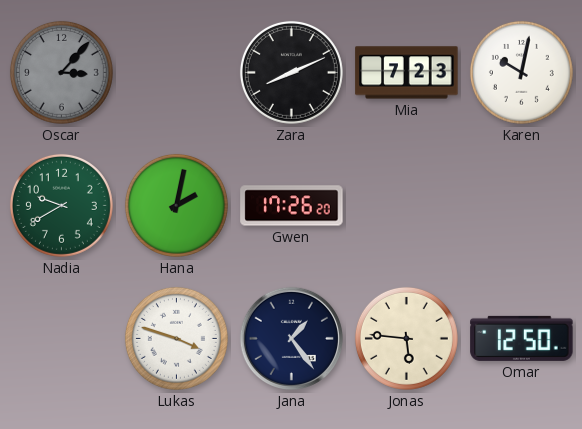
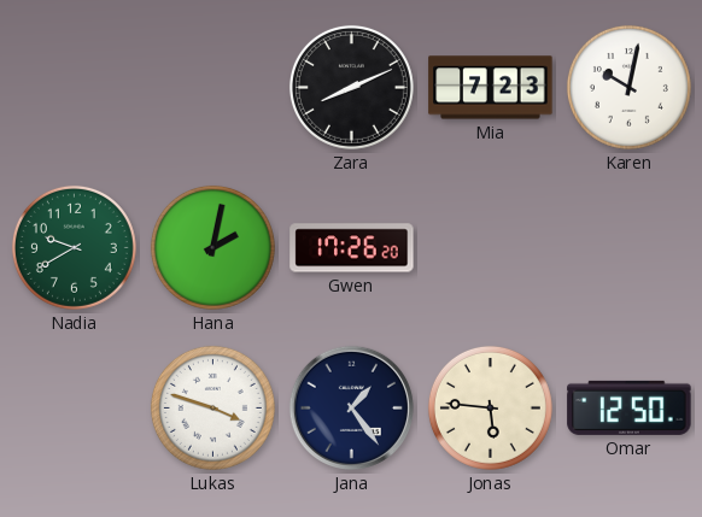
Oscar: 3:07 -> none (61, 72)
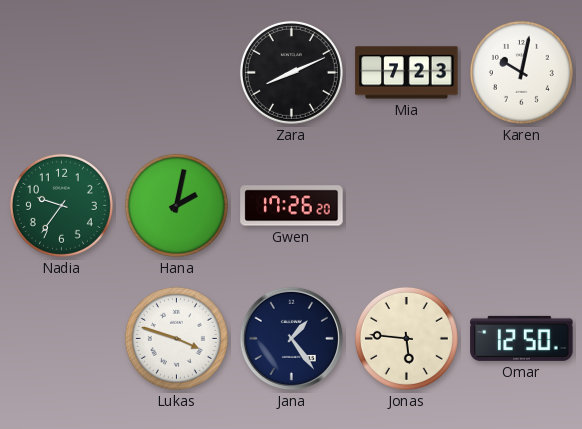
Nadia: 9:40 -> 9:36 (61, 205)
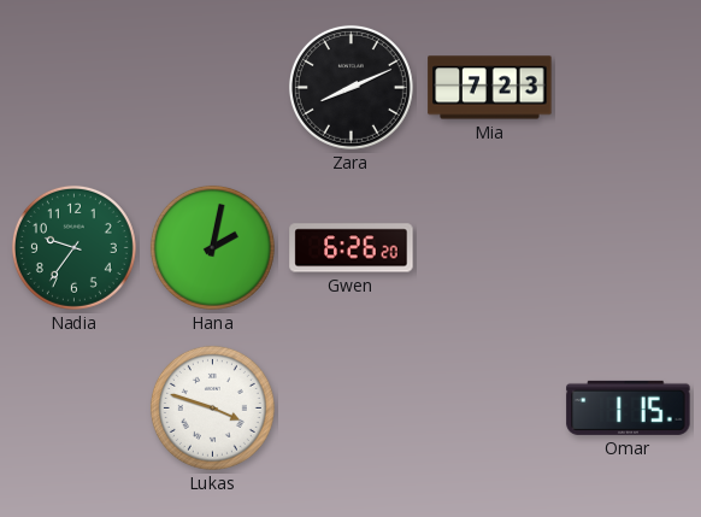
Karen: 10:02 -> none (521, 72)
Gwen: 17:26 -> 6:26 (352, 248)
Jana: 1:24 -> none (291, 338)
Jonas: 5:46 -> none (406, 338)
Omar: 12:50 -> 1:15 (629, 407)
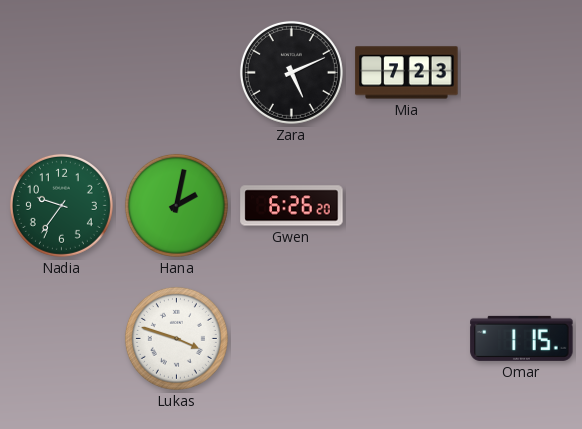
Zara: 8:11 -> 5:11 (291, 72)
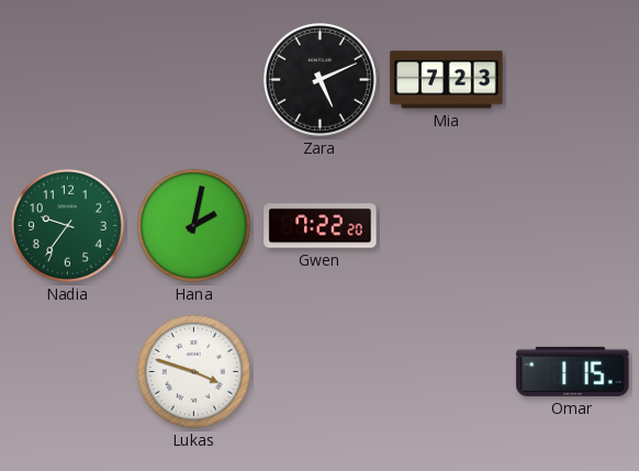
Gwen: 6:26 -> 7:22 (321, 226)
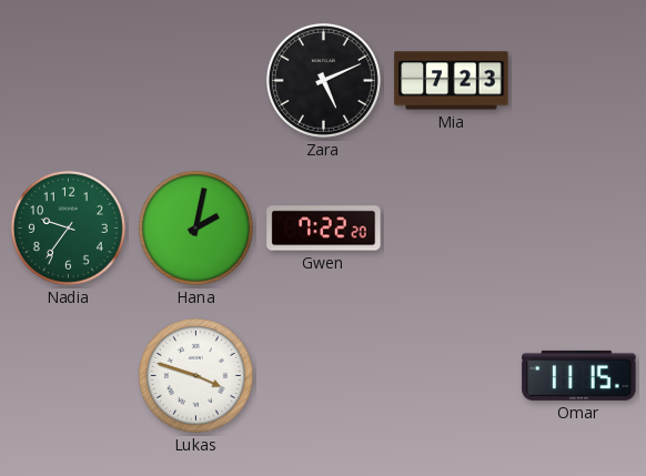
Omar: 1:15 -> 11:15 (579, 375)
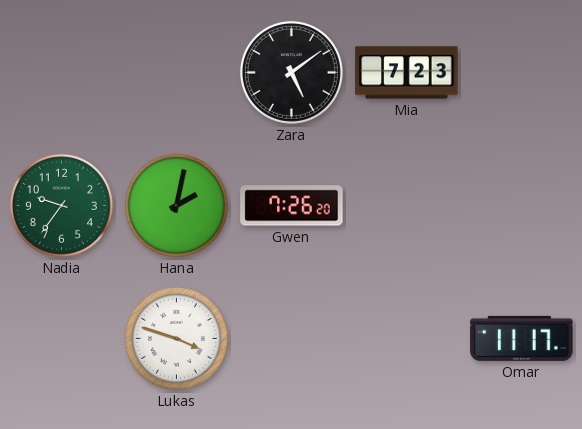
Zara: 5:11 -> 5:09 (291, 72)
Gwen: 7:22 -> 7:26 (292, 206)
Omar: 11:15 -> 11:17 (522, 338)
